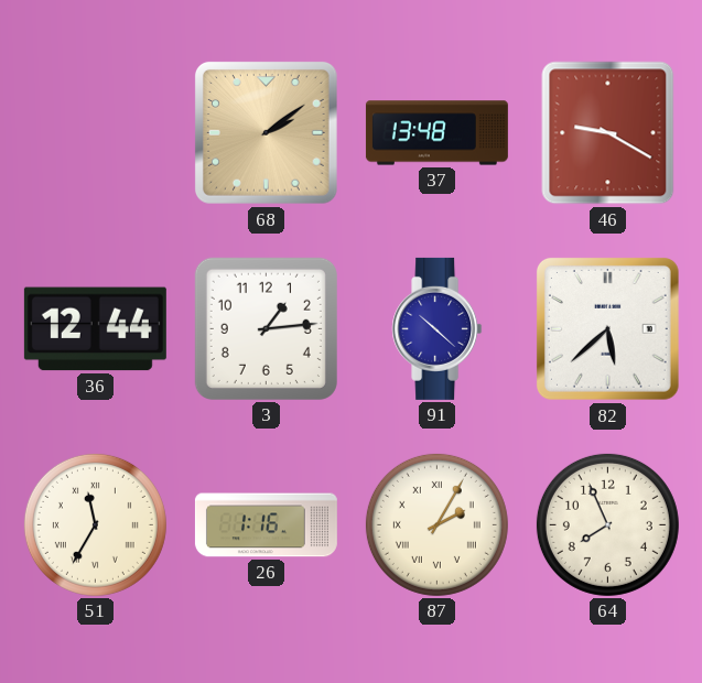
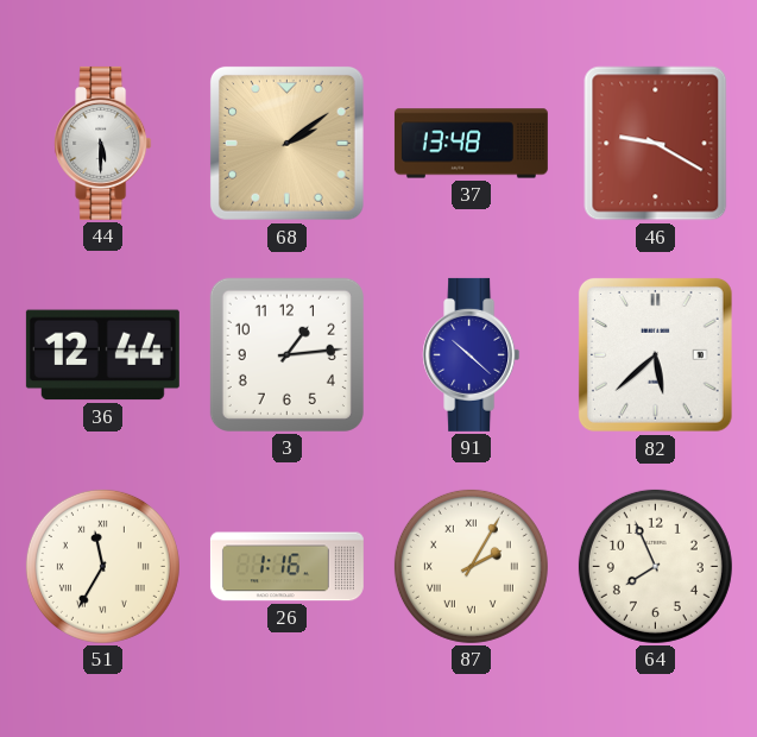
44: none -> 5:30 (103, 143)
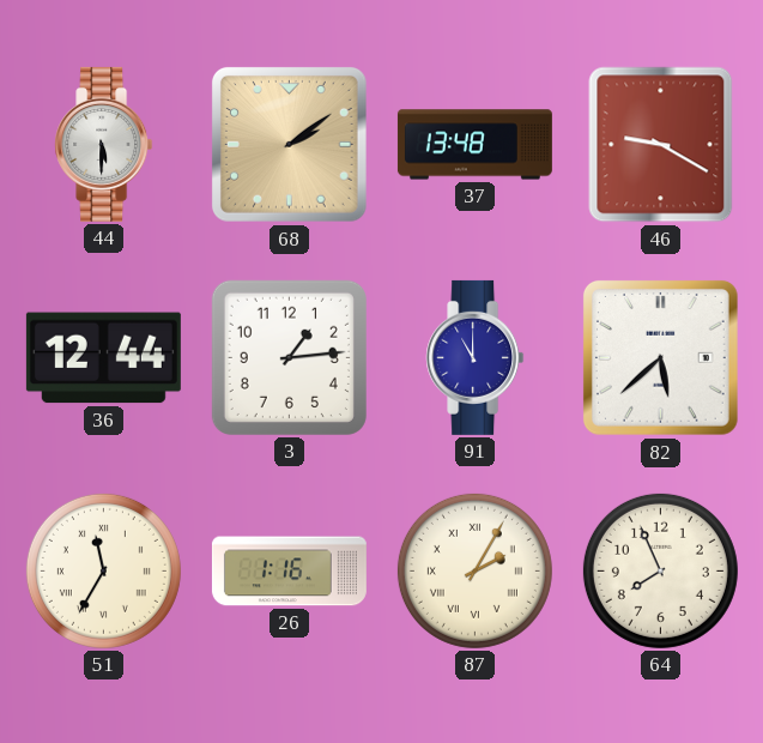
91: 10:22 -> 11:00 (476, 357)
